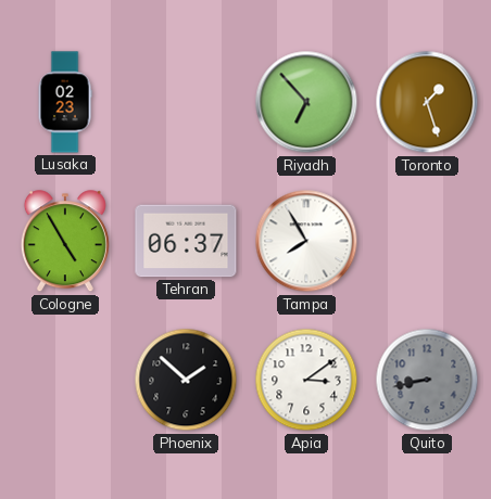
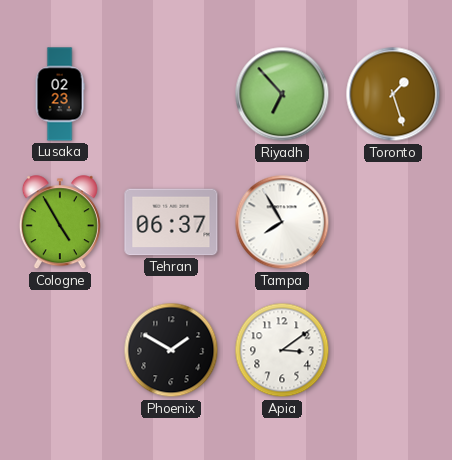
Phoenix: 1:52 -> 1:50 (171, 350)
Quito: 8:43 -> none (427, 380)
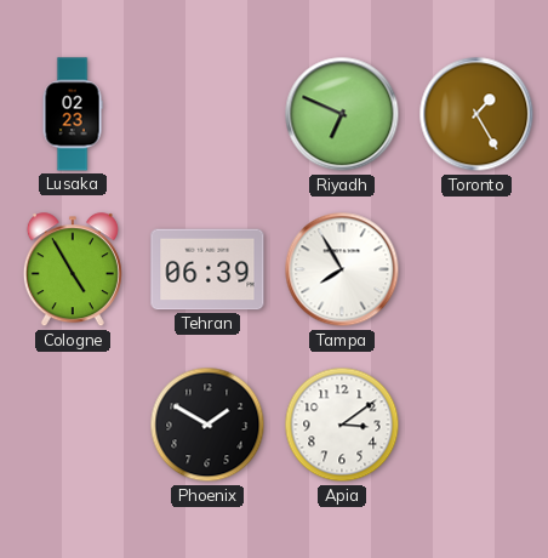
Riyadh: 6:53 -> 6:49 (342, 114)
Toronto: 1:27 -> 1:25 (476, 114)
Tehran: 06:37 -> 06:39 (207, 269)
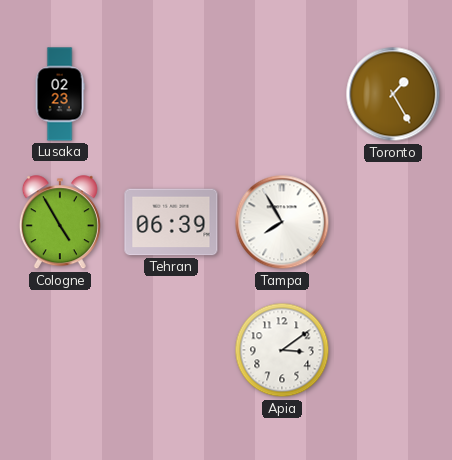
Riyadh: 6:49 -> none (342, 114)
Phoenix: 1:50 -> none (207, 425)
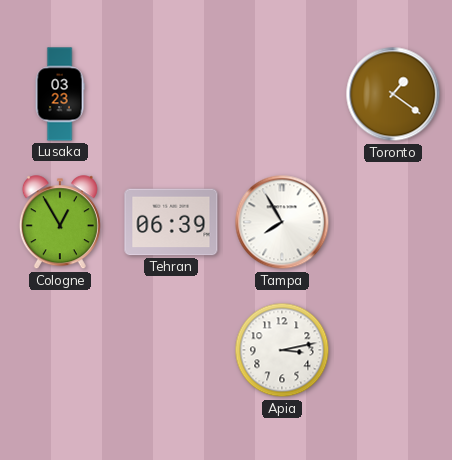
Lusaka: 02:23 -> 03:23 (60, 94)
Toronto: 1:25 -> 1:21 (393, 94)
Cologne: 4:55 -> 12:55 (60, 223)
Apia: 3:09 -> 3:13 (282, 350)
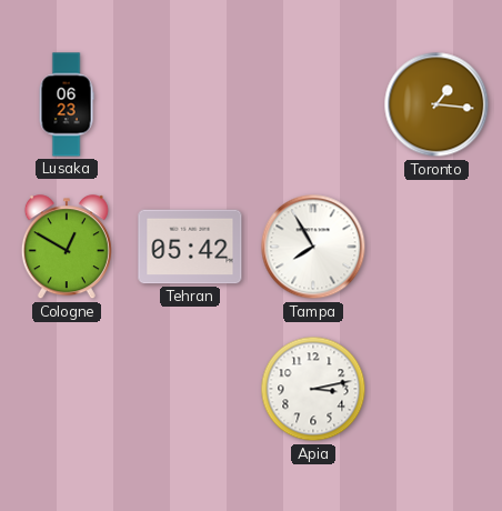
Lusaka: 03:23 -> 06:23 (67, 104)
Toronto: 1:21 -> 1:16 (436, 104)
Cologne: 12:55 -> 12:50 (67, 248)
Tehran: 06:39 -> 05:42 (190, 247)
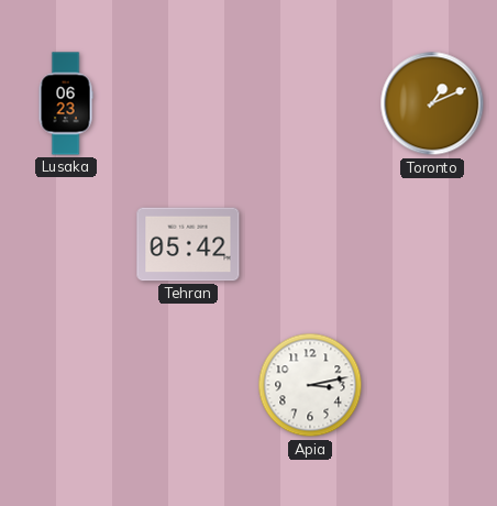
Toronto: 1:16 -> 1:11 (432, 103)
Cologne: 12:50 -> none (67, 248)
Tampa: 7:55 -> none (313, 247)
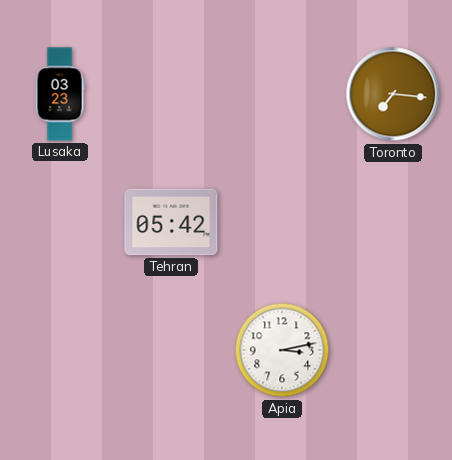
Lusaka: 06:23 -> 03:23 (60, 94)
Toronto: 1:11 -> 7:16 (393, 94)
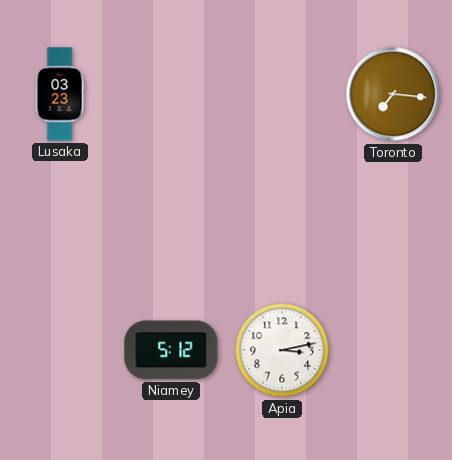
Tehran: 05:42 -> none (171, 222)
Niamey: none -> 5:12 (171, 350)
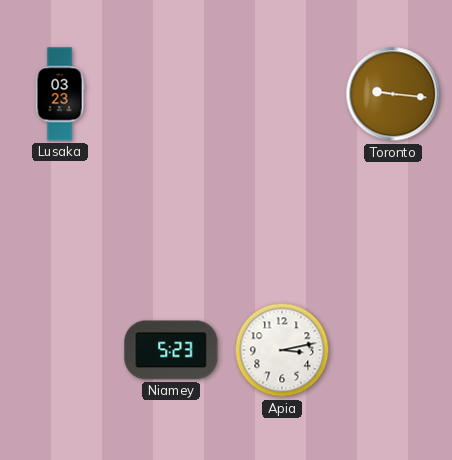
Toronto: 7:16 -> 9:16 (393, 94)
Niamey: 5:12 -> 5:23 (171, 350)
